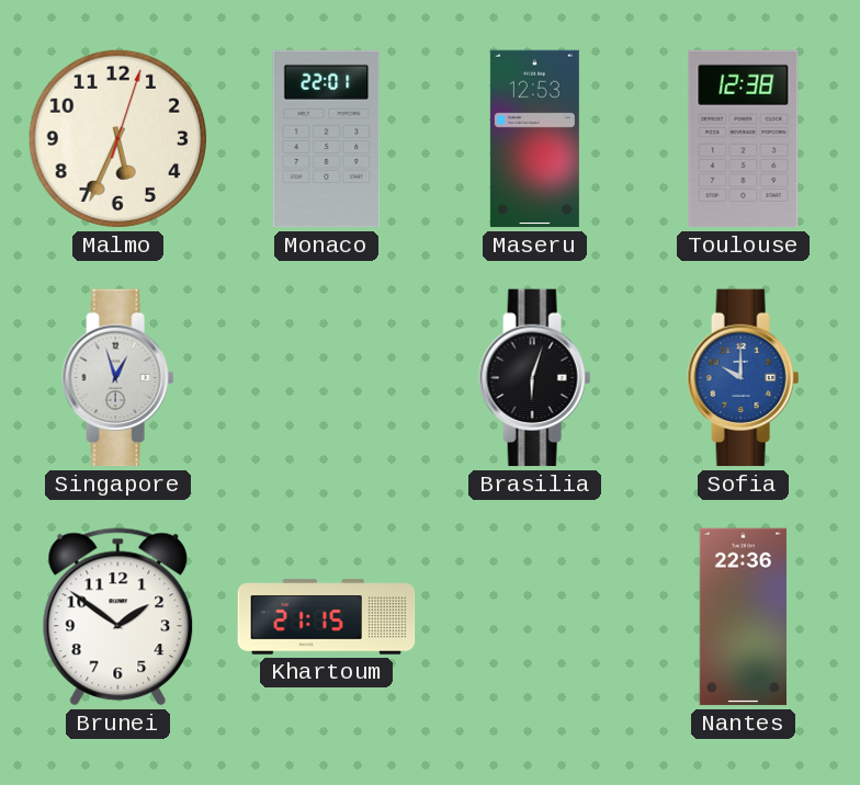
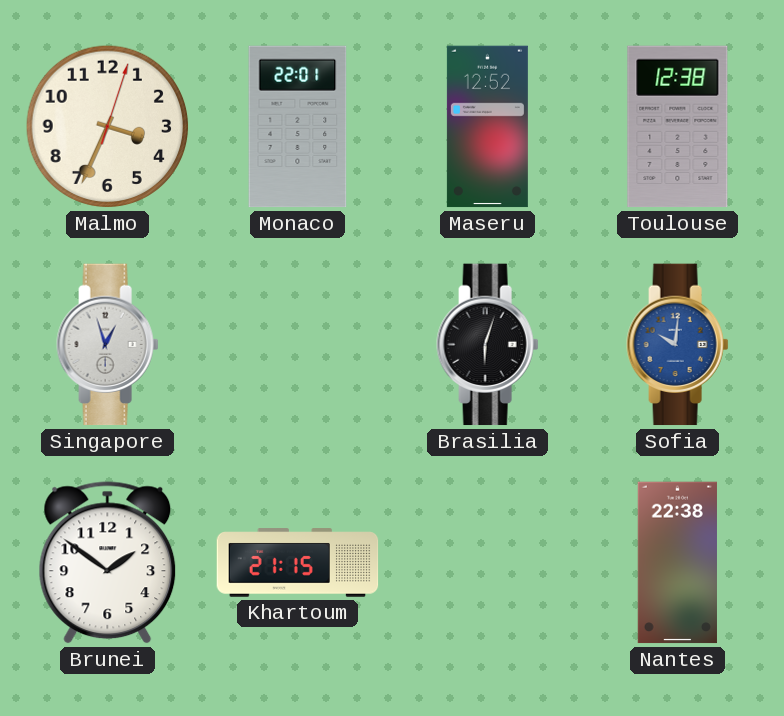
Malmo: 5:34 -> 3:34 (108, 127)
Maseru: 12:53 -> 12:52 (487, 127)
Sofia: 10:00 -> 10:01 (678, 345)
Nantes: 22:36 -> 22:38 (677, 563)
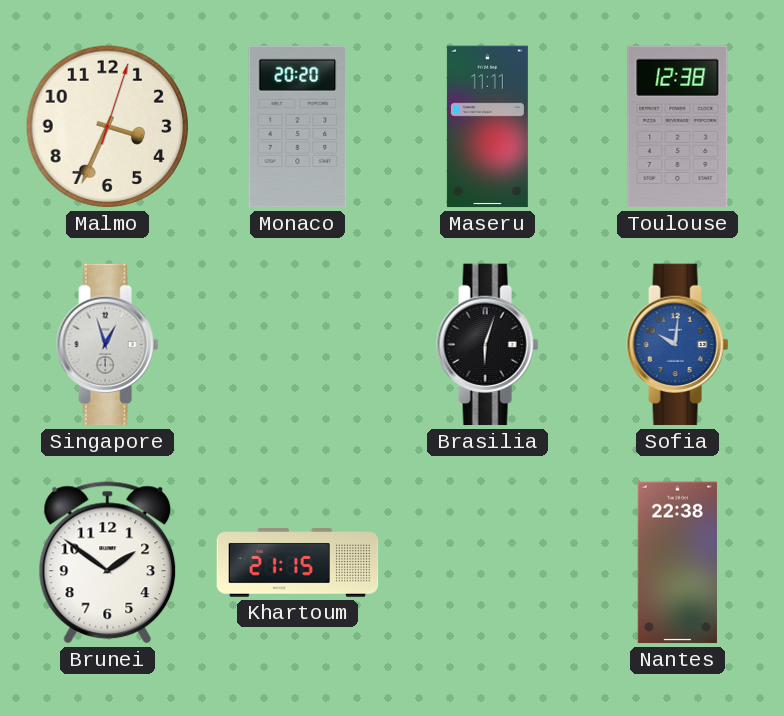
Monaco: 22:01 -> 20:20 (298, 127)
Maseru: 12:52 -> 11:11 (487, 127)
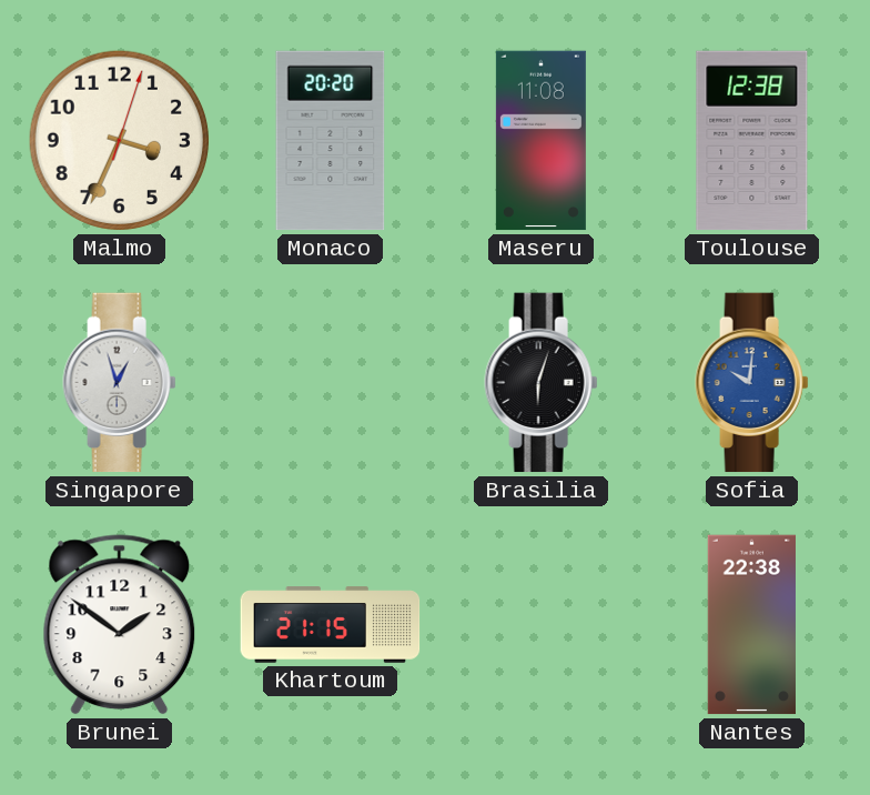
Maseru: 11:11 -> 11:08 (540, 141)
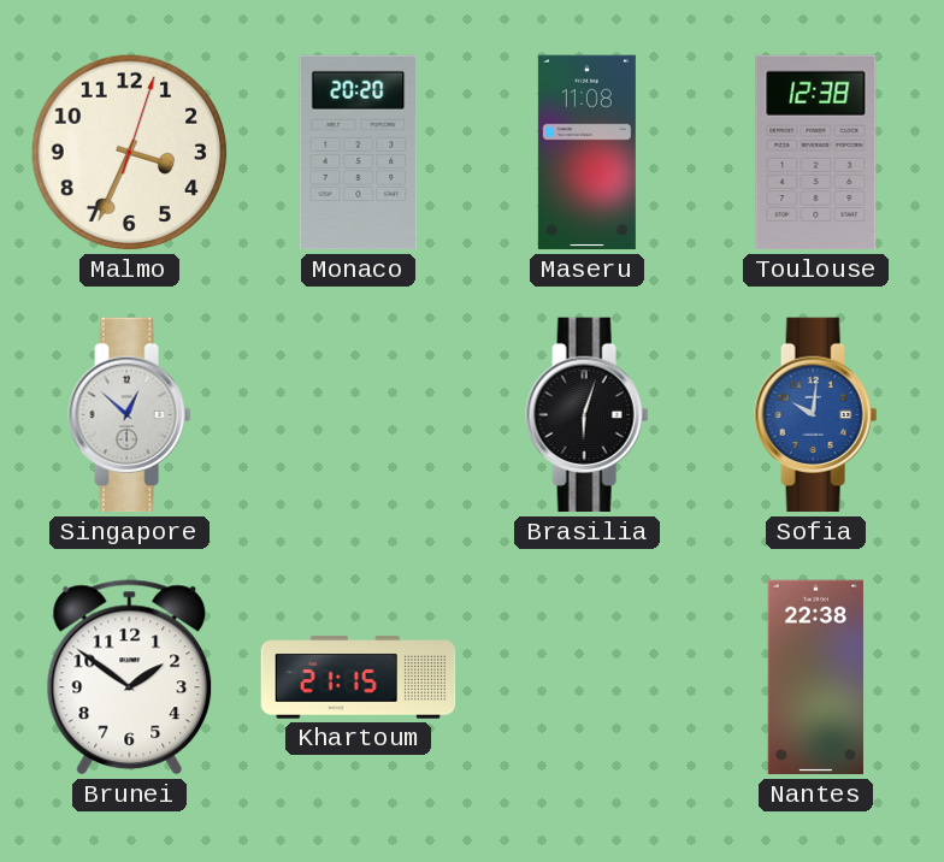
Singapore: 12:57 -> 12:52 (130, 415)
